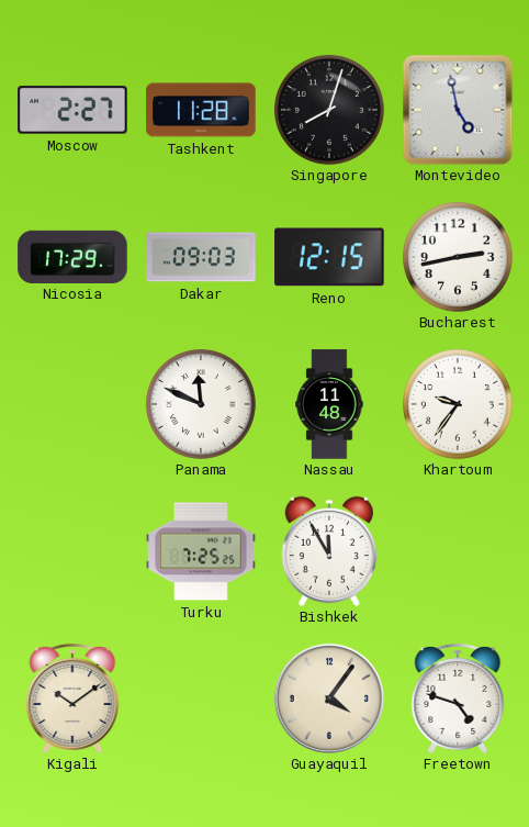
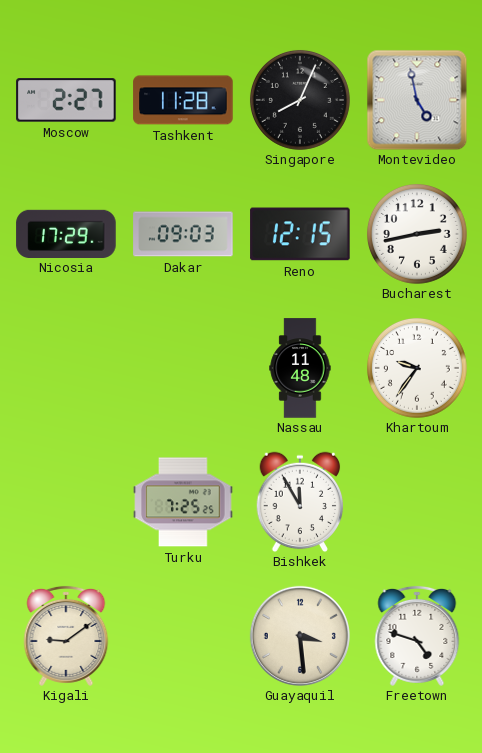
Singapore: 8:03 -> 8:04 (300, 100)
Panama: 11:49 -> none (201, 404)
Kigali: 10:09 -> 9:09 (66, 636)
Guayaquil: 4:06 -> 3:29 (300, 636)
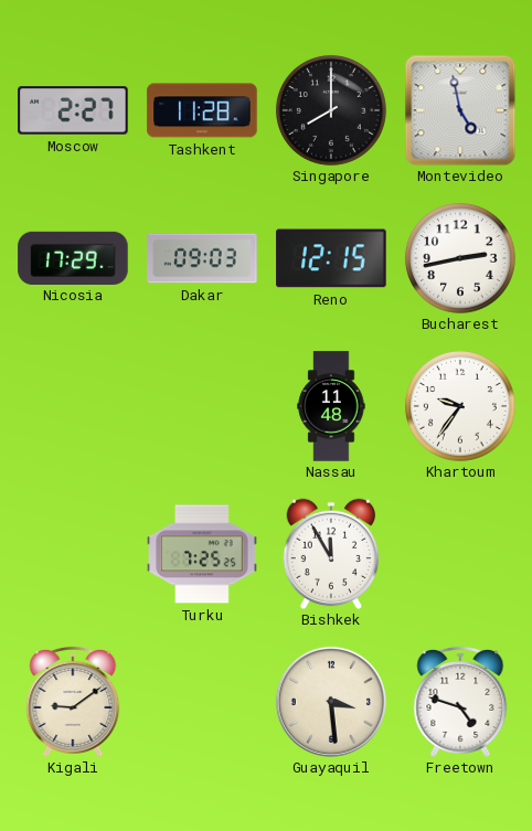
Singapore: 8:04 -> 8:00 (331, 110)
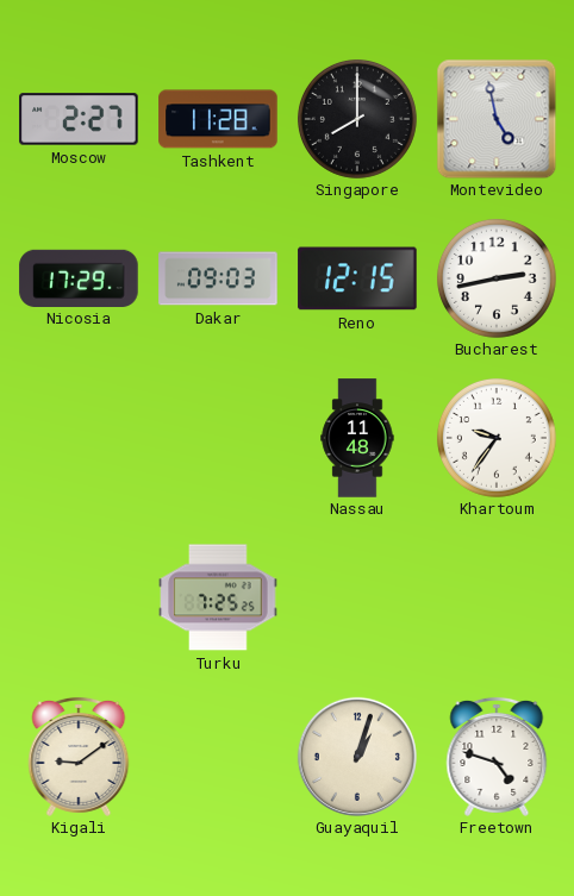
Bishkek: 11:55 -> none (331, 554)
Guayaquil: 3:29 -> 1:03 (357, 757)
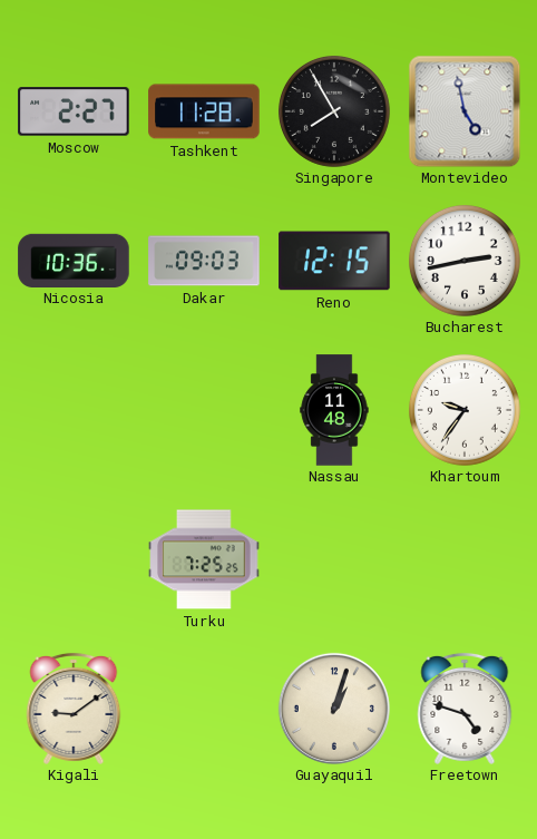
Singapore: 8:00 -> 7:55 (334, 111)
Nicosia: 17:29 -> 10:36 (74, 260)
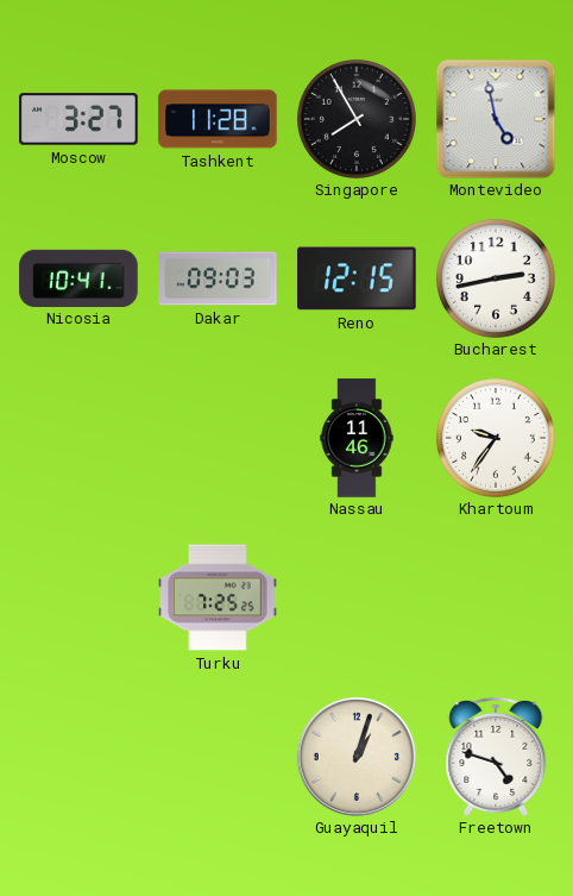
Moscow: 2:27 -> 3:27 (78, 119)
Nicosia: 10:36 -> 10:41 (78, 277)
Nassau: 11:48 -> 11:46 (357, 438)
Kigali: 9:09 -> none (74, 709)
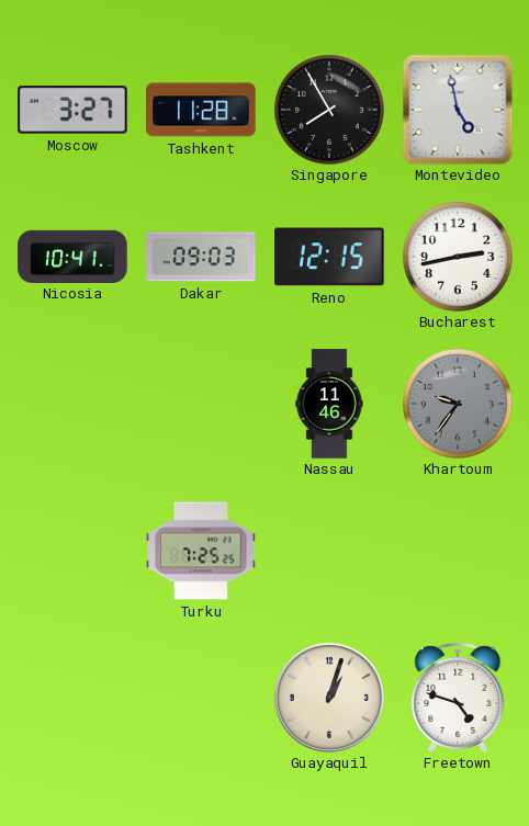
Khartoum dial: white -> grey (458, 404)
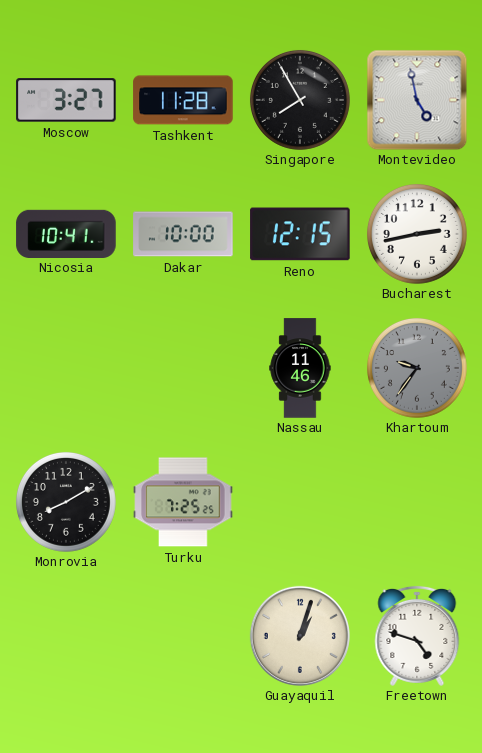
Dakar: 09:03 -> 10:00 (183, 234)
Monrovia: none -> 8:10 (66, 502)
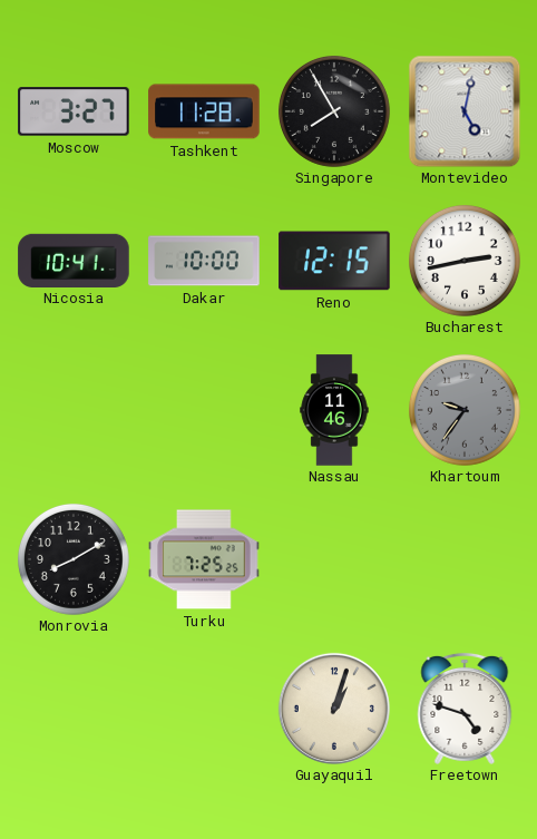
Montevideo: 4:58 -> 5:02 (465, 111)
